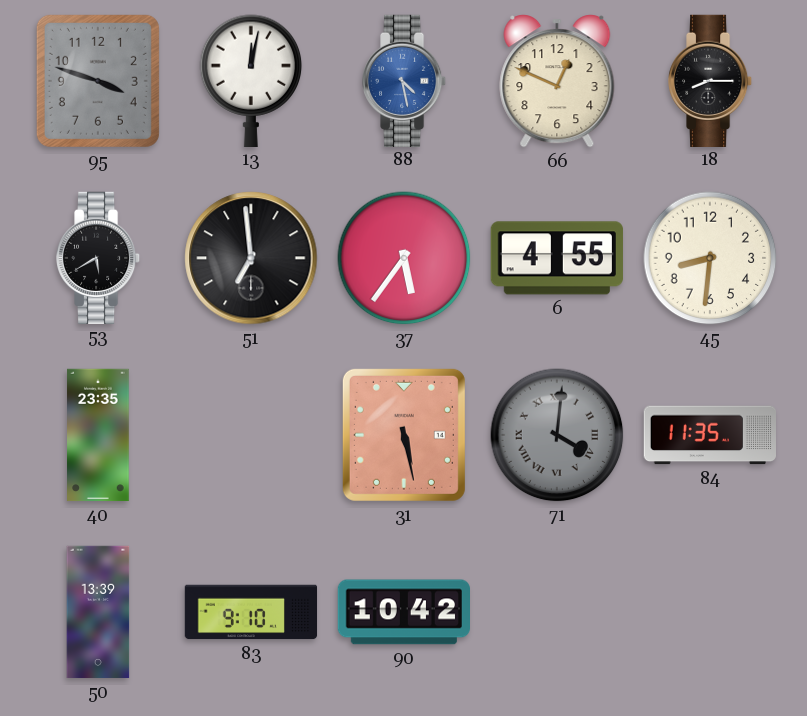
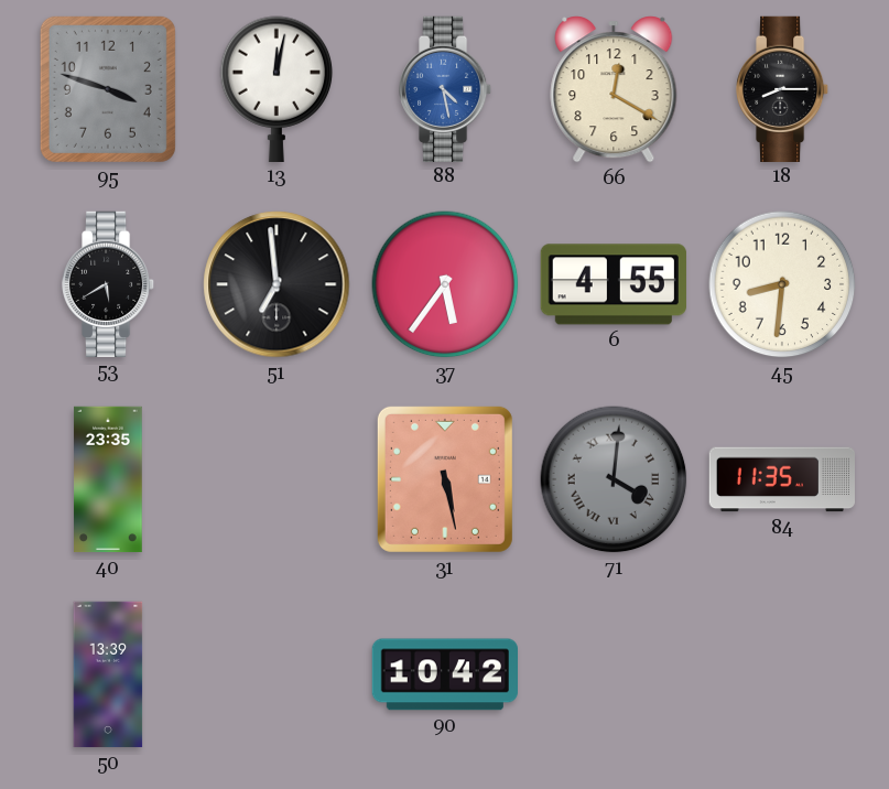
66: 12:49 -> 12:20 (614, 89)
83: 9:10 -> none (251, 612)
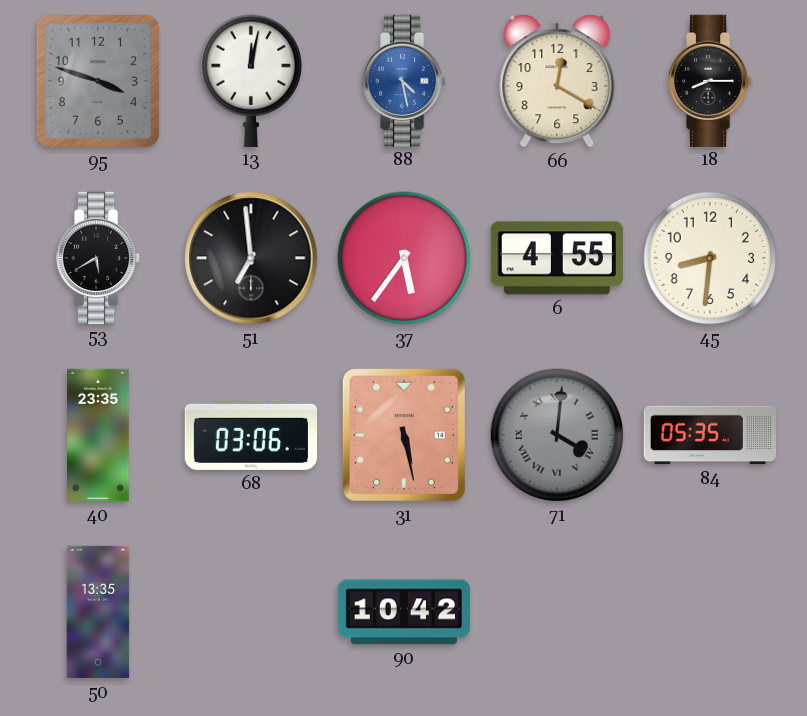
68: none -> 03:06 (250, 435)
84: 11:35 -> 05:35 (709, 435)
50: 13:39 -> 13:35 (98, 612)
